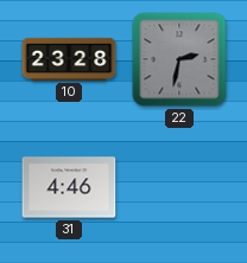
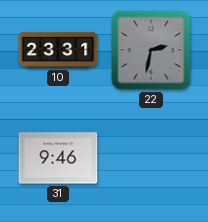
10: 23:28 -> 23:31 (58, 50)
31: 4:46 -> 9:46 (58, 158)
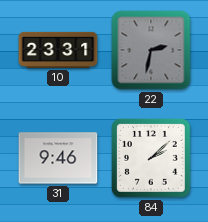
84: none -> 2:08 (152, 159)
